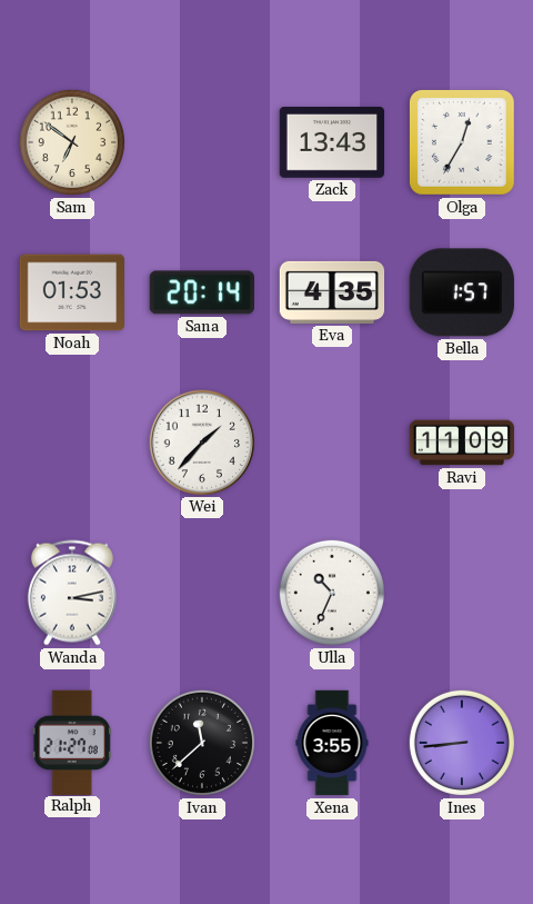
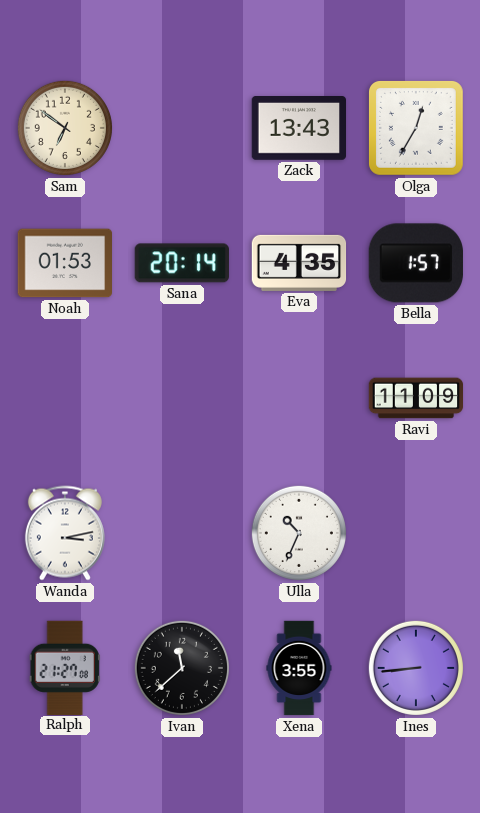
Wei: 1:37 -> none (201, 441)
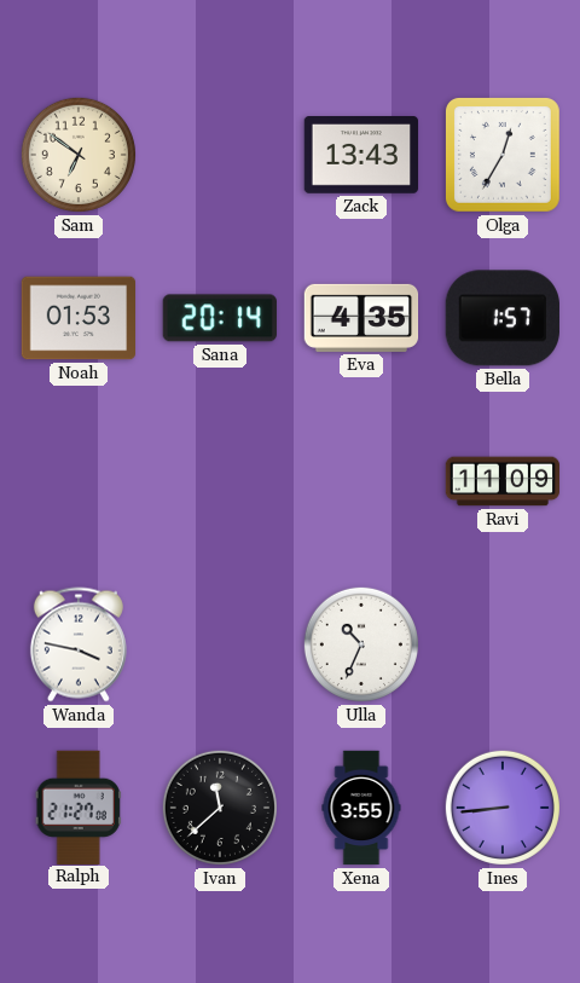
Wanda: 3:13 -> 3:47 (79, 644)
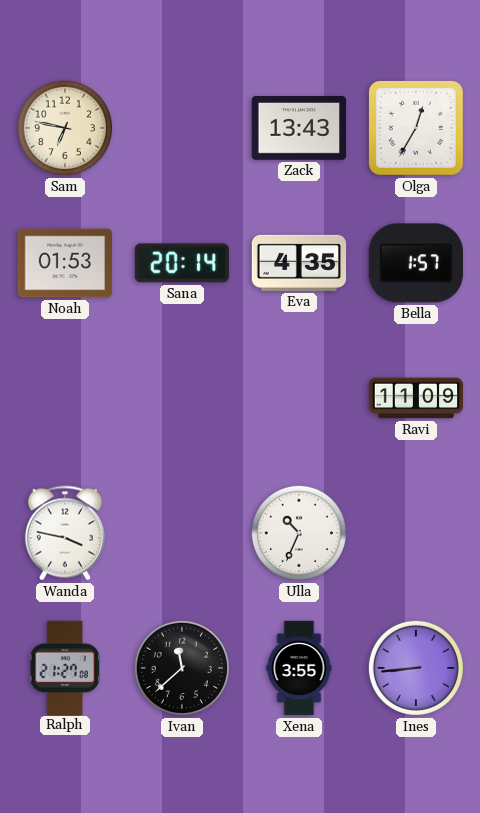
Sam: 6:51 -> 6:47 (65, 128)
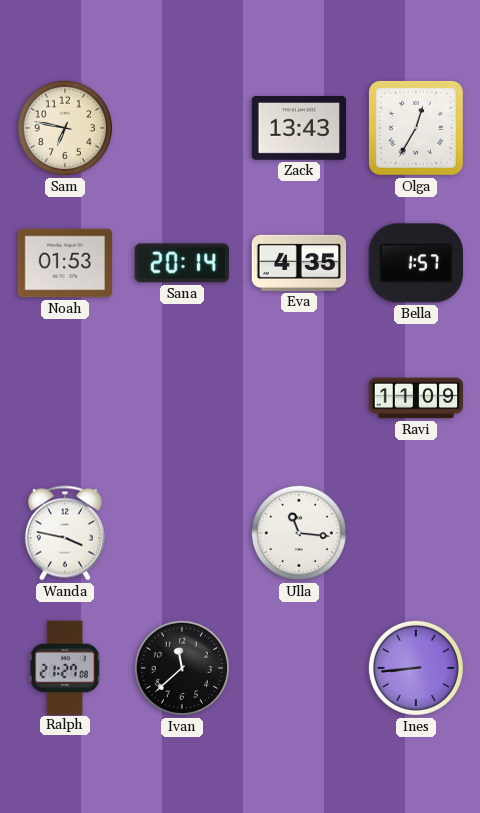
Ulla: 10:34 -> 11:16 (299, 533)
Xena: 3:55 -> none (299, 668)
